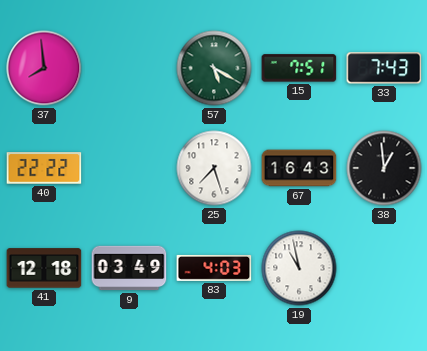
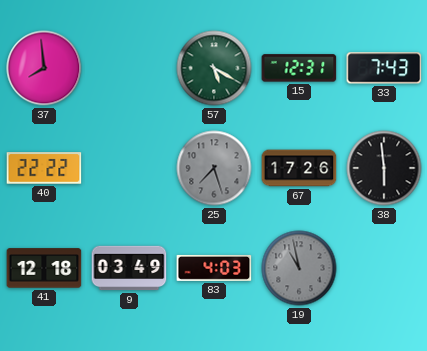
15: 7:51 -> 12:31 (299, 68)
25 dial: white -> grey (214, 168)
67: 16:43 -> 17:26 (299, 168)
38: 12:59 -> 5:59 (384, 168)
19 dial: white -> grey (299, 268)
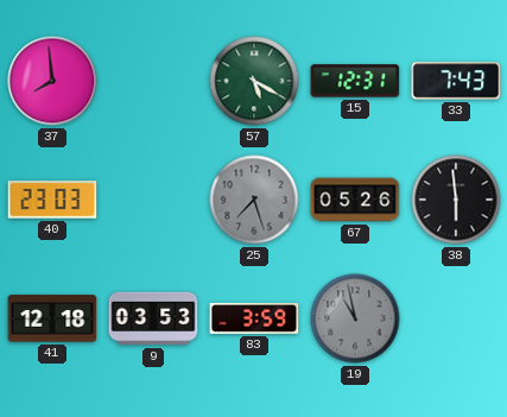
40: 22:22 -> 23:03 (52, 200)
67: 17:26 -> 05:26 (355, 200)
9: 03:49 -> 03:53 (153, 318)
83: 4:03 -> 3:59 (254, 318)
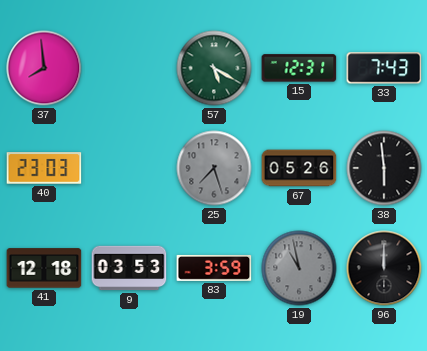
96: none -> 12:00 (384, 268)
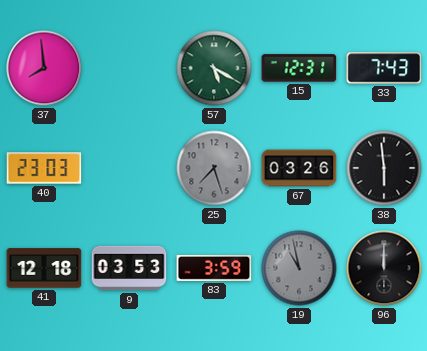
67: 05:26 -> 03:26 (299, 168)
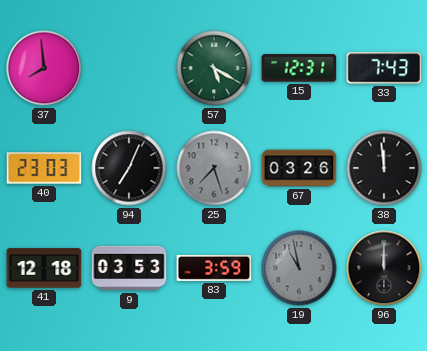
94: none -> 7:04 (129, 168)
38: 5:59 -> 11:59 (384, 168)
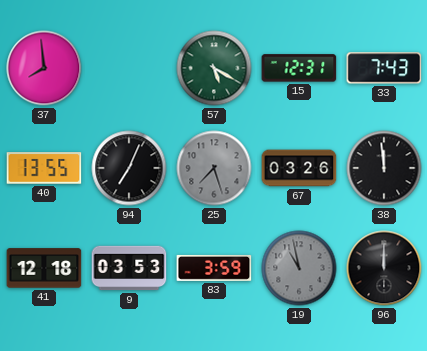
40: 23:03 -> 13:55 (44, 168)
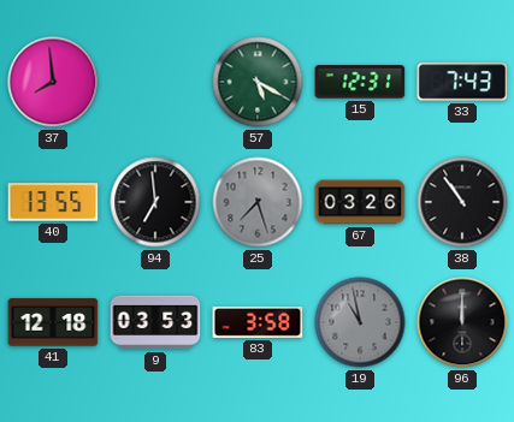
94: 7:04 -> 6:59 (155, 202)
38: 11:59 -> 10:54 (462, 202)
83: 3:59 -> 3:58 (258, 322)
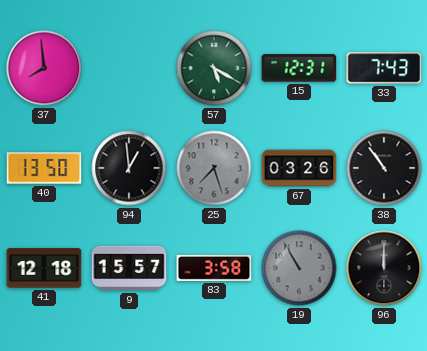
40: 13:55 -> 13:50 (44, 168)
94: 6:59 -> 12:59 (129, 168)
9: 03:53 -> 15:57 (129, 268)
19: 10:58 -> 10:55 (299, 268)
